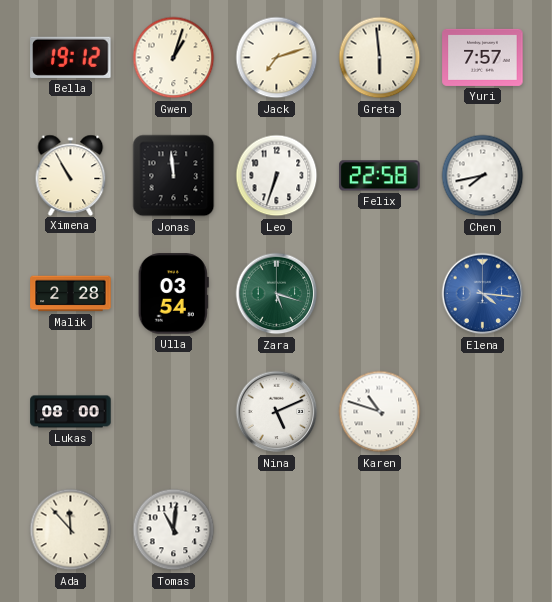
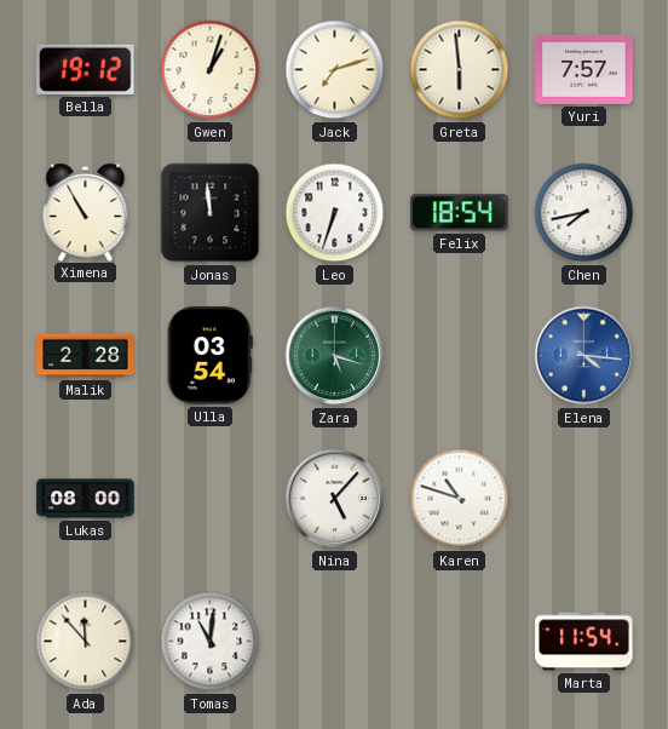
Felix: 22:58 -> 18:54 (460, 213)
Nina: 5:11 -> 5:07 (335, 499)
Marta: none -> 11:54 (584, 642)
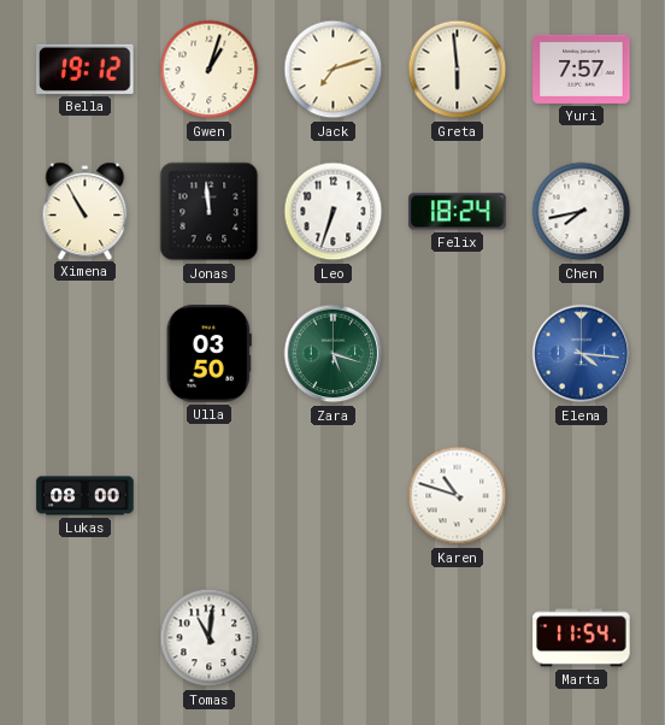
Felix: 18:54 -> 18:24 (458, 212)
Malik: 2:28 -> none (86, 356)
Ulla: 03:54 -> 03:50 (208, 354)
Nina: 5:07 -> none (335, 499)
Ada: 11:53 -> none (86, 642)
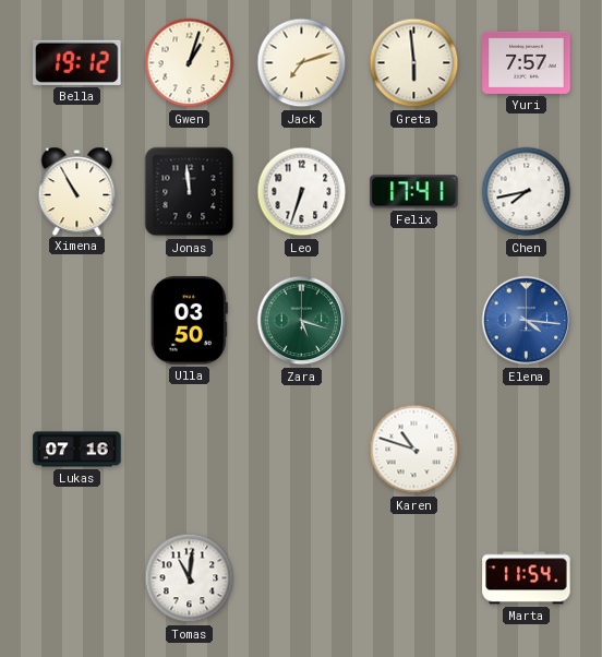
Felix: 18:24 -> 17:41 (414, 192)
Lukas: 08:00 -> 07:16 (77, 450)
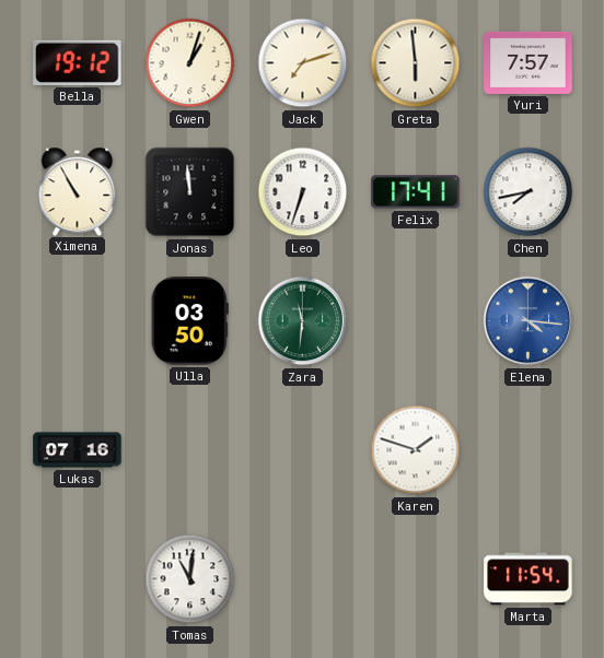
Zara: 5:18 -> 11:31 (303, 321)
Karen: 10:48 -> 1:48 (416, 450)
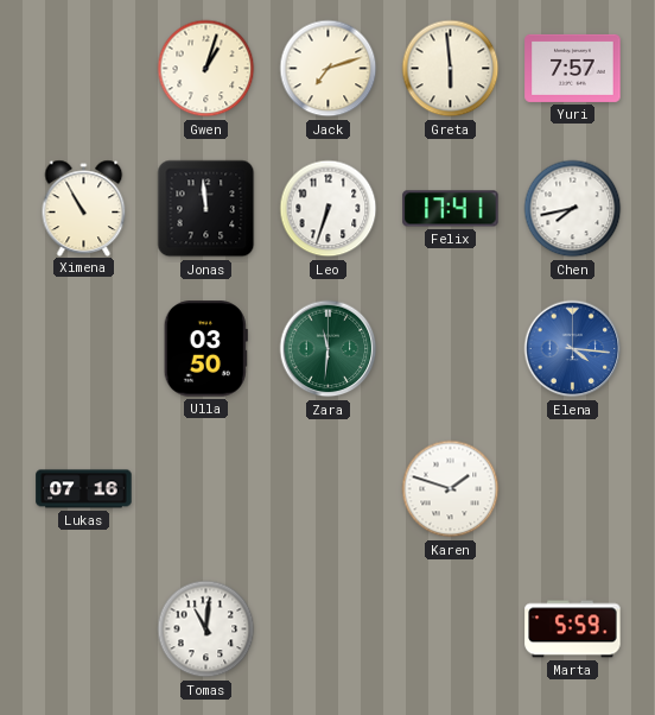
Bella: 19:12 -> none (78, 62)
Marta: 11:54 -> 5:59 (573, 629)
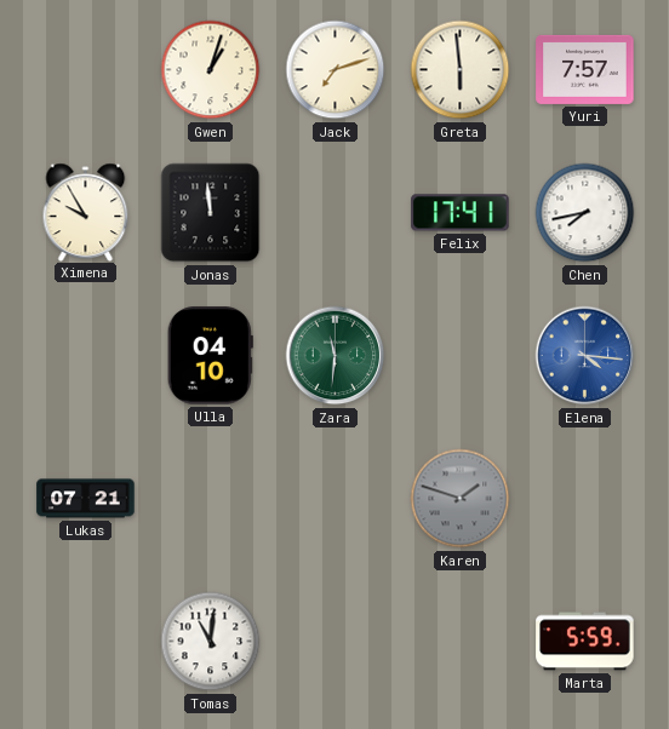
Ximena: 10:55 -> 9:55 (86, 212)
Leo: 6:33 -> none (329, 209)
Ulla: 03:50 -> 04:10 (210, 356)
Lukas: 07:16 -> 07:21 (86, 499)
Karen dial: white -> grey (461, 499)
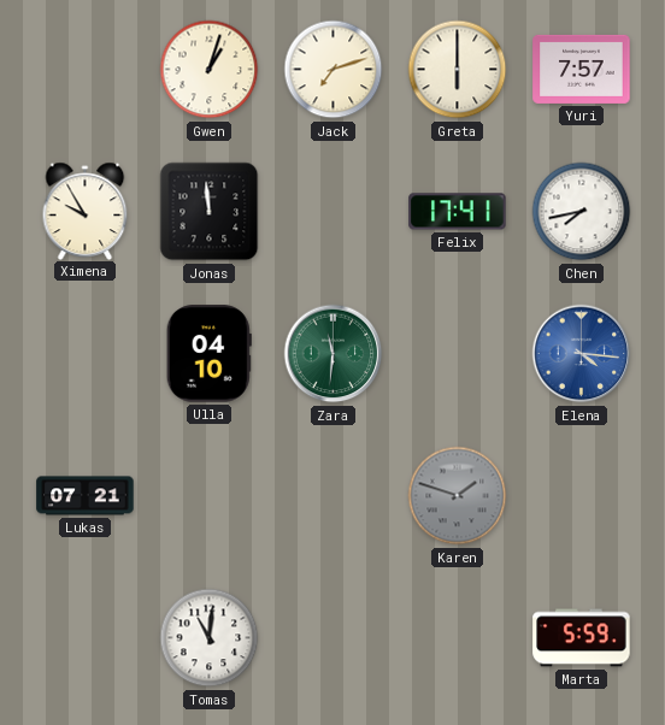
Greta: 5:59 -> 6:00 (458, 70)
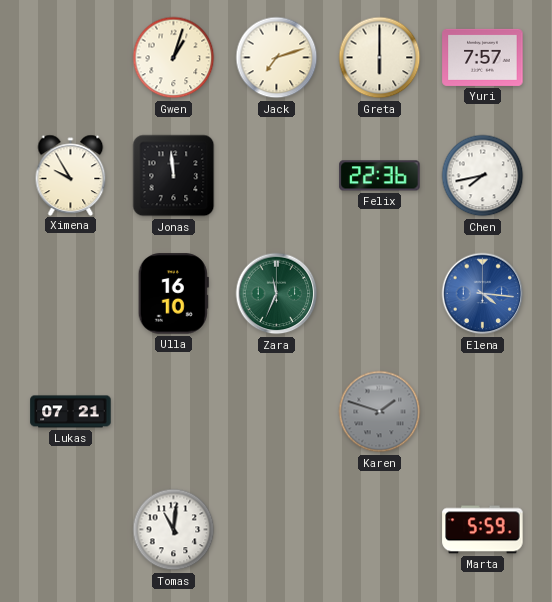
Felix: 17:41 -> 22:36 (380, 176)
Ulla: 04:10 -> 16:10 (173, 294)
Zara: 11:31 -> 11:34 (277, 294)
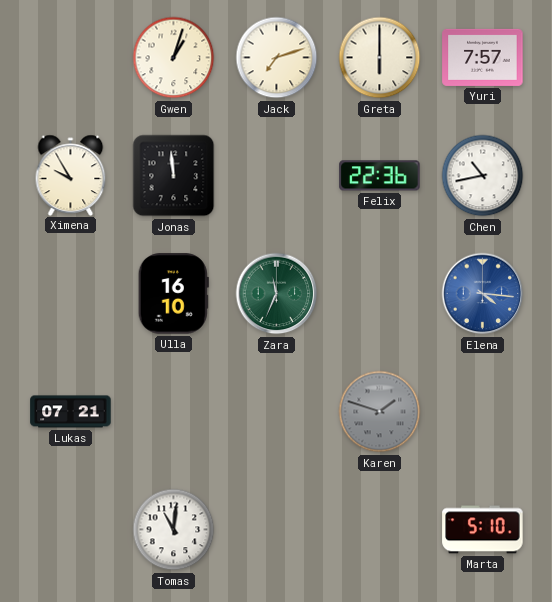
Chen: 7:43 -> 10:43 (483, 176)
Marta: 5:59 -> 5:10 (483, 530)
